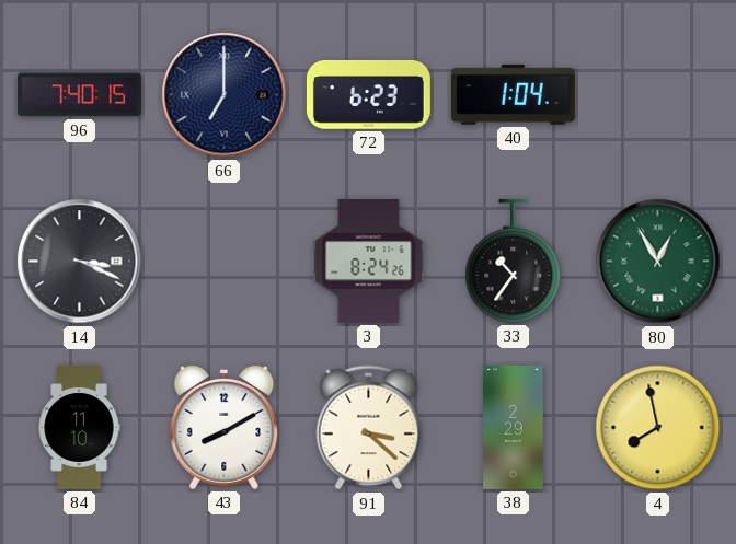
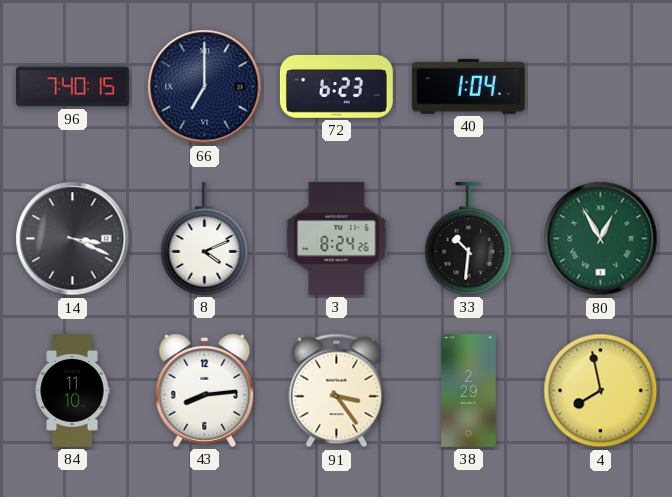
8: none -> 4:11 (205, 238)
33: 10:36 -> 10:31 (469, 238)
43: 8:10 -> 8:14 (205, 390)
91: 3:22 -> 3:24 (337, 391)
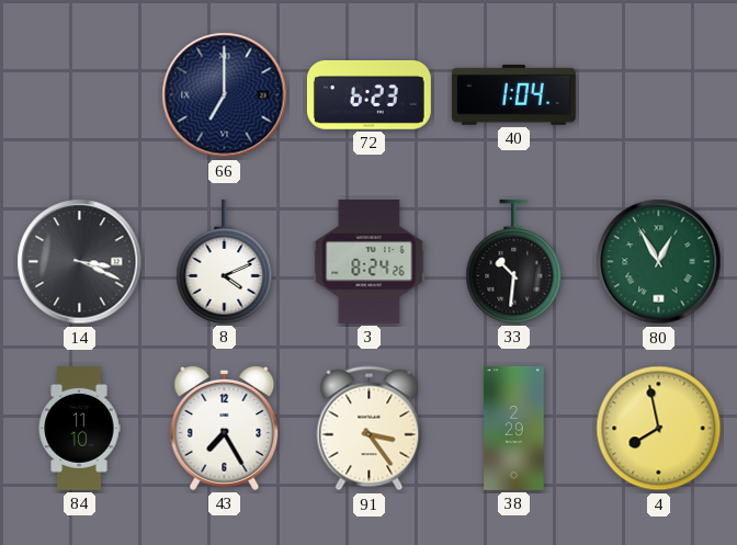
96: 7:40 -> none (72, 87)
43: 8:14 -> 7:25 (225, 428)
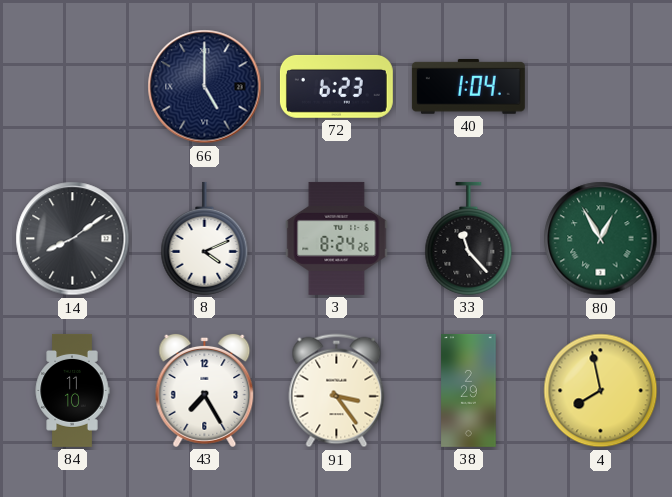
66: 7:00 -> 5:00 (205, 87)
14: 3:19 -> 8:09 (73, 239)
33: 10:31 -> 11:23 (469, 238)
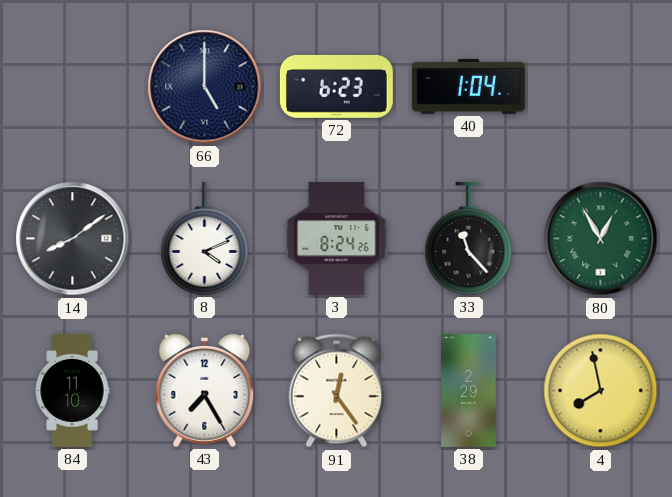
91: 3:24 -> 12:24 (337, 391)
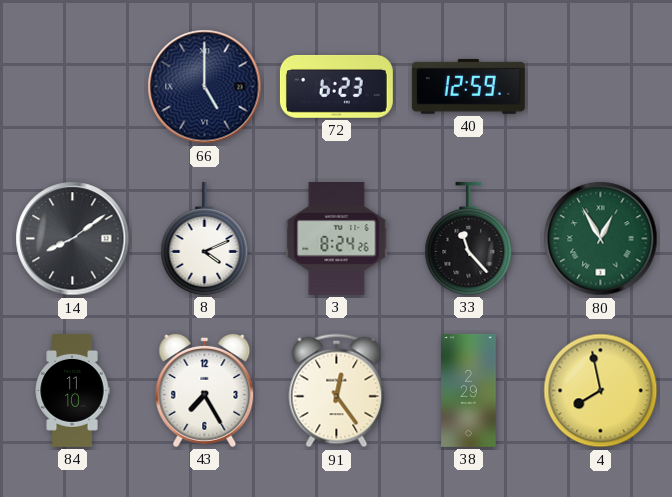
40: 1:04 -> 12:59 (468, 87)
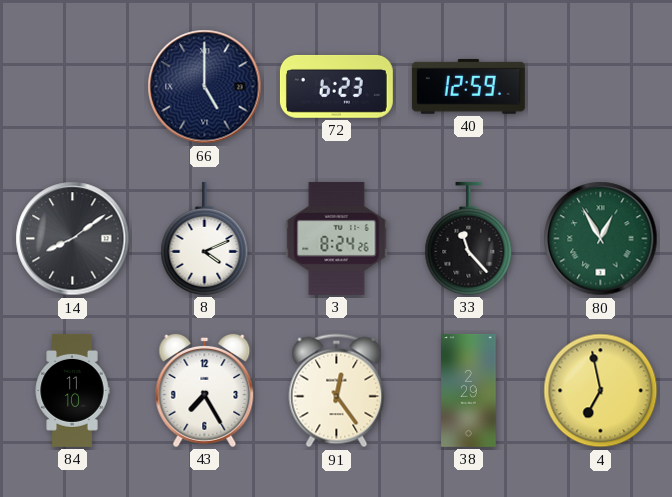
4: 7:58 -> 6:58 (601, 391)
